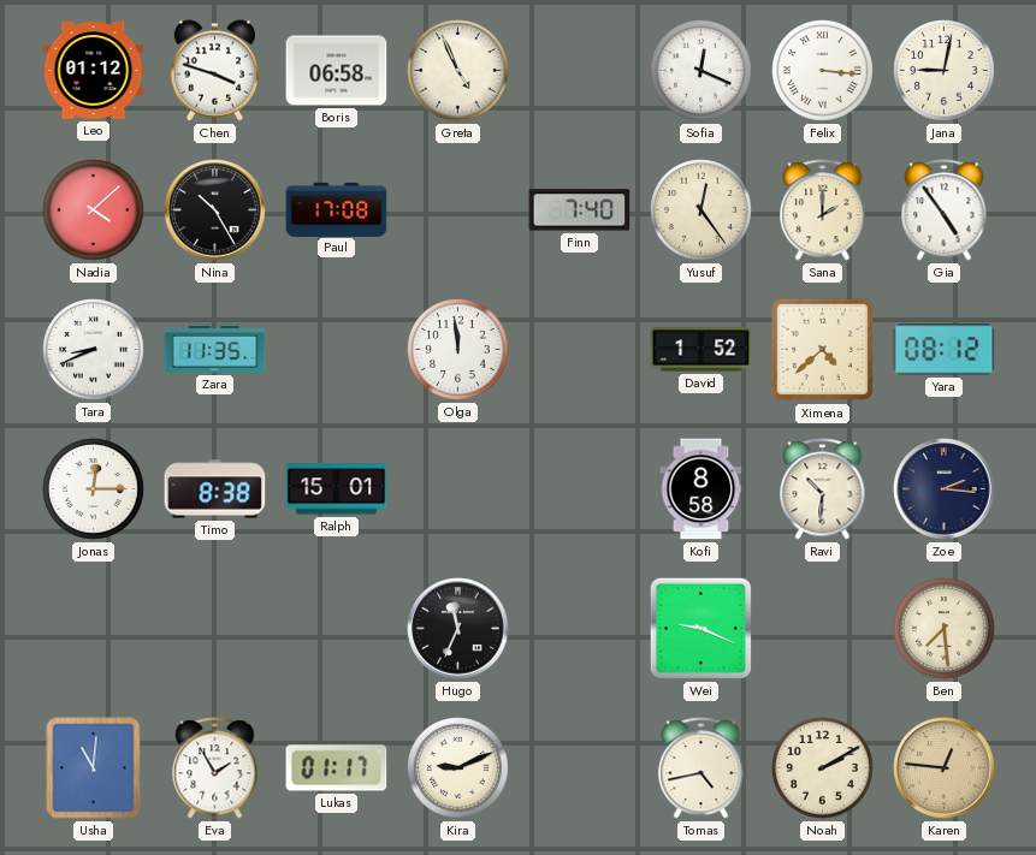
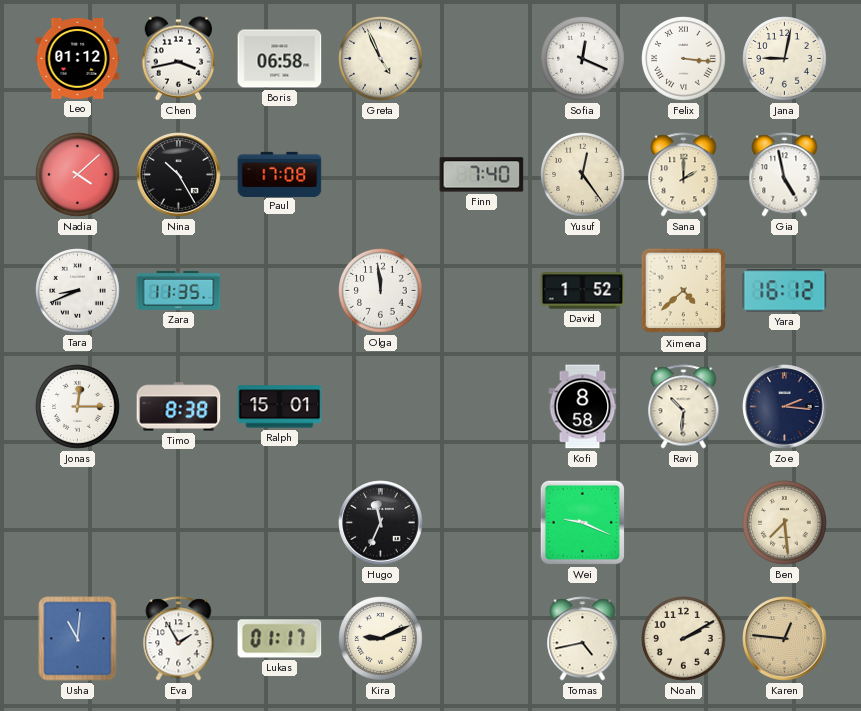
Chen: 3:48 -> 3:43 (179, 59)
Gia: 4:54 -> 4:58 (785, 175)
Yara: 08:12 -> 16:12 (785, 291)
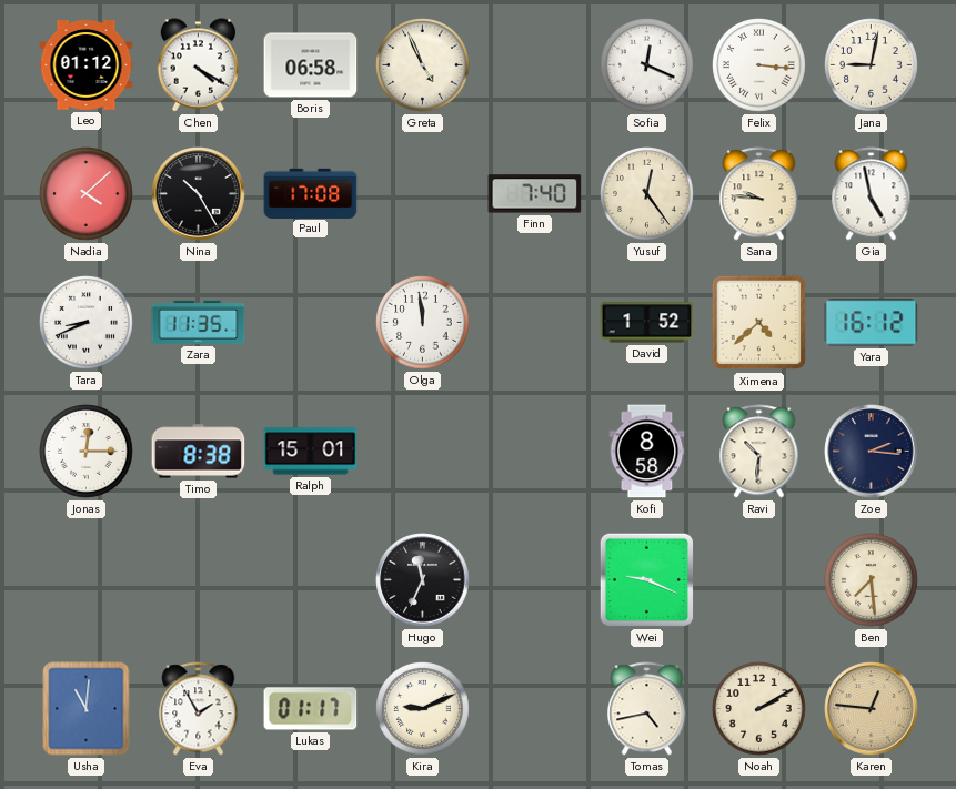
Chen: 3:43 -> 4:20 (199, 65)
Sana: 2:00 -> 9:46 (759, 194)
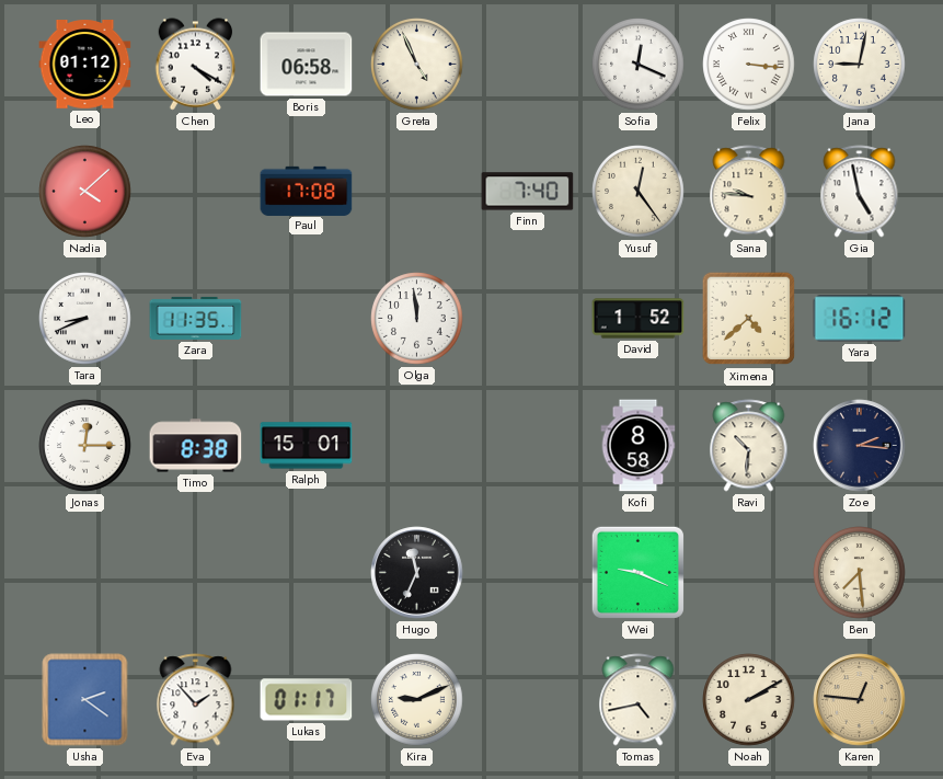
Nina: 10:25 -> none (199, 194)
Usha: 11:01 -> 2:21 (85, 700)
Eva: 1:55 -> 1:53 (196, 700)
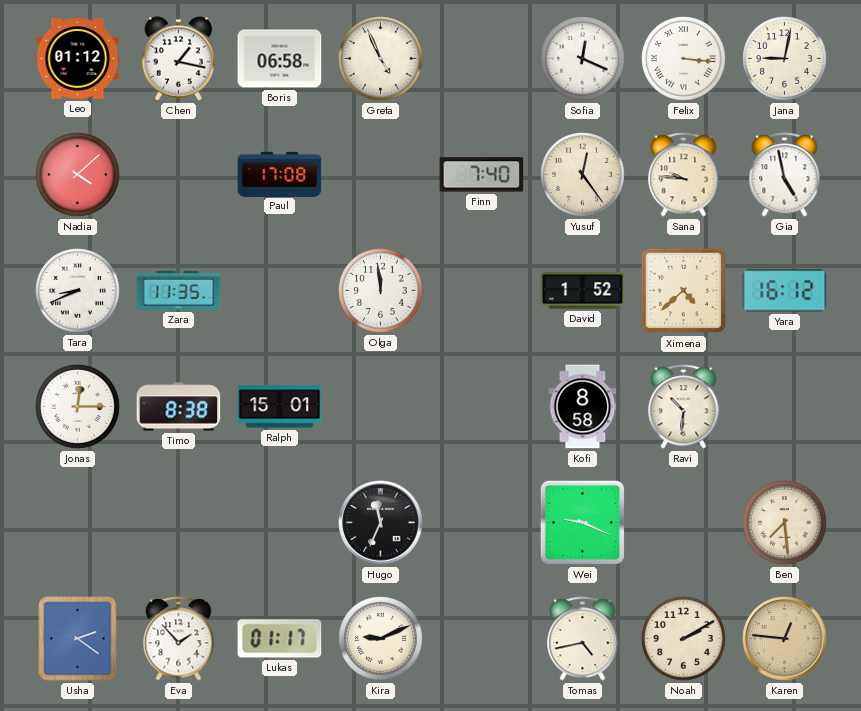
Chen: 4:20 -> 1:17 (179, 59)
Zoe: 2:16 -> none (860, 446)
